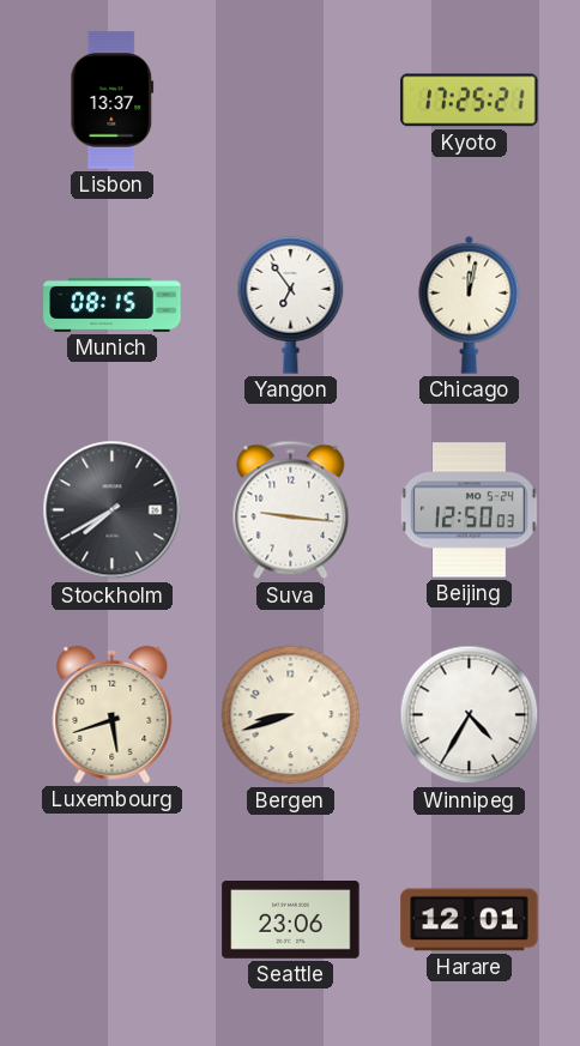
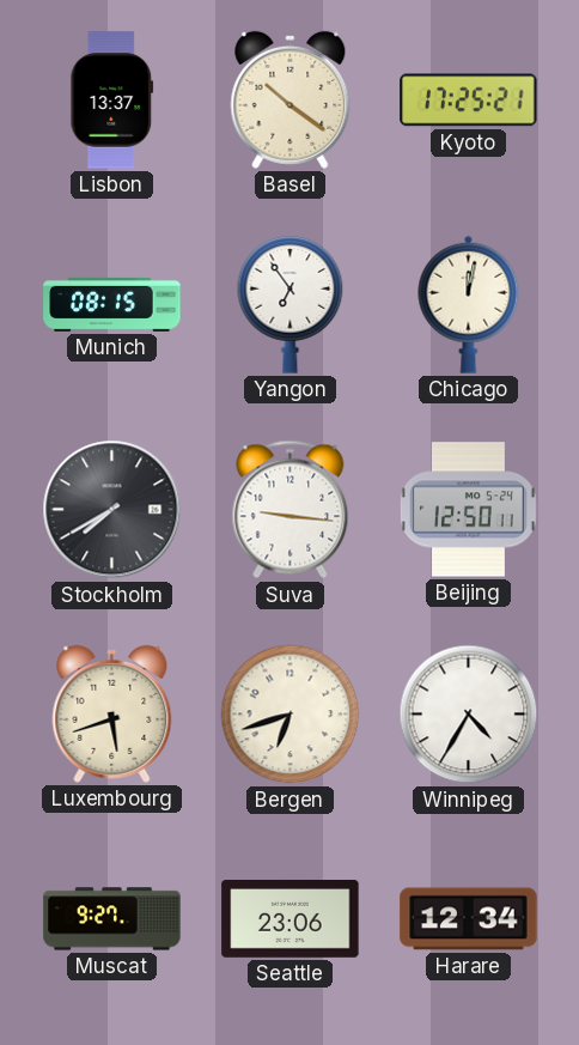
Basel: none -> 10:21 (291, 99)
Beijing: 12:50:03 -> 12:50:11 (468, 510)
Bergen: 8:42 -> 6:42 (291, 715)
Muscat: none -> 9:27 (112, 919)
Harare: 12:01 -> 12:34 (469, 919)
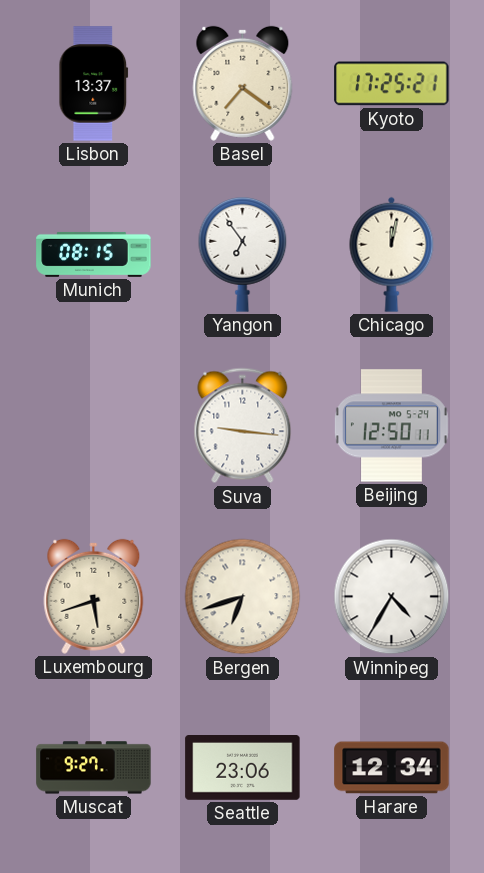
Basel: 10:21 -> 7:21 (243, 83)
Stockholm: 7:40 -> none (112, 510)
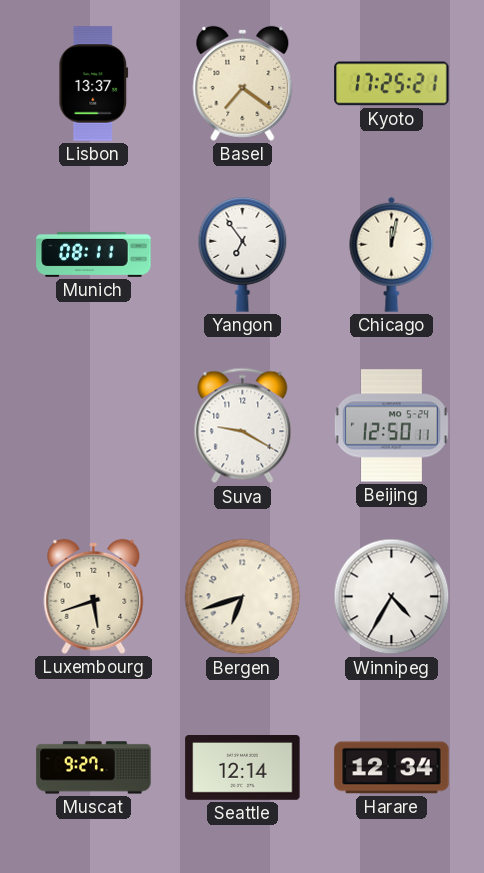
Munich: 08:15 -> 08:11 (94, 254)
Suva: 9:16 -> 9:20 (243, 426)
Seattle: 23:06 -> 12:14 (243, 768)
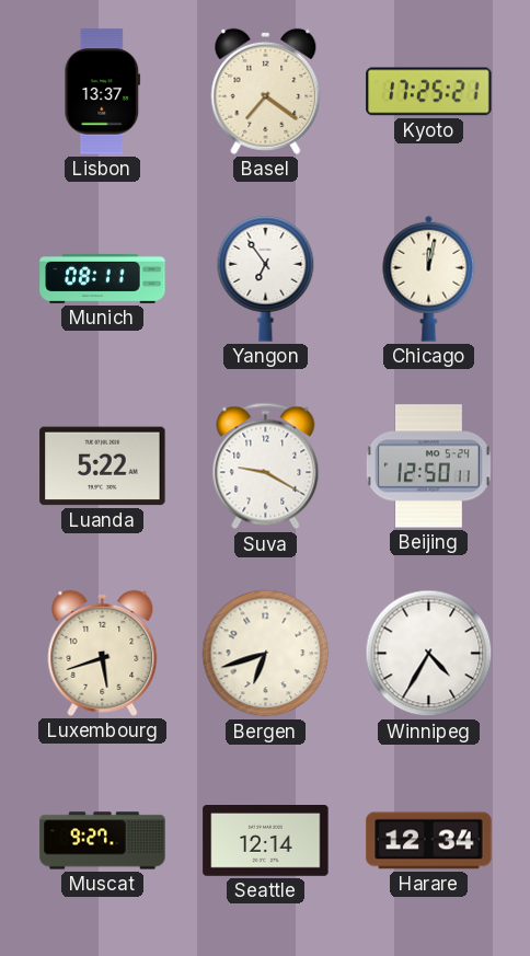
Luanda: none -> 5:22 (103, 467)
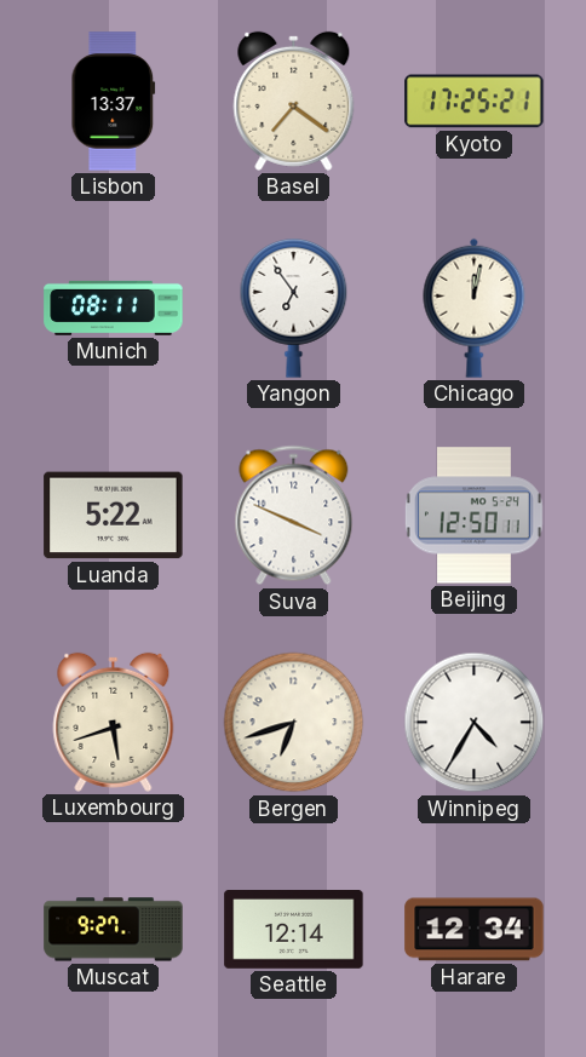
Suva: 9:20 -> 3:49 (294, 516)
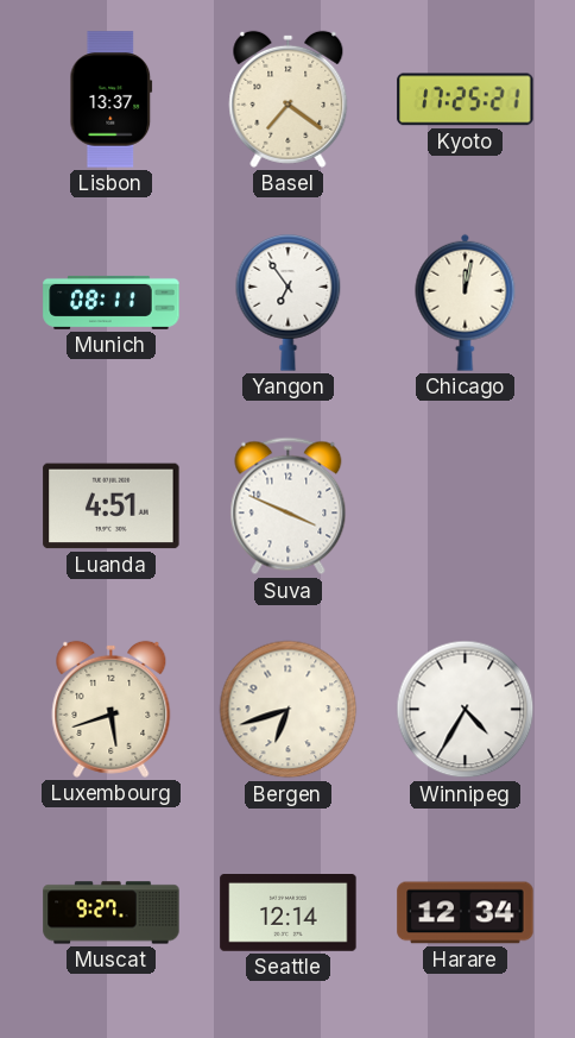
Luanda: 5:22 -> 4:51 (112, 507)
Beijing: 12:50 -> none (473, 516)
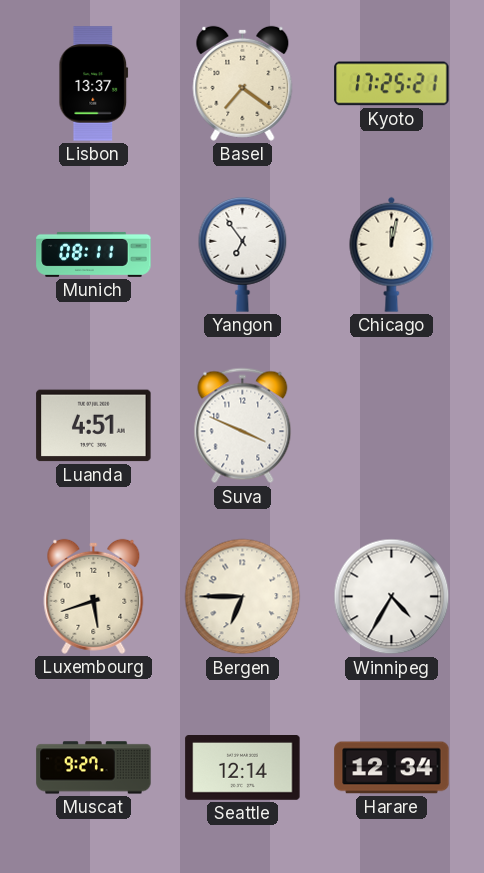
Bergen: 6:42 -> 6:45 (243, 597)
